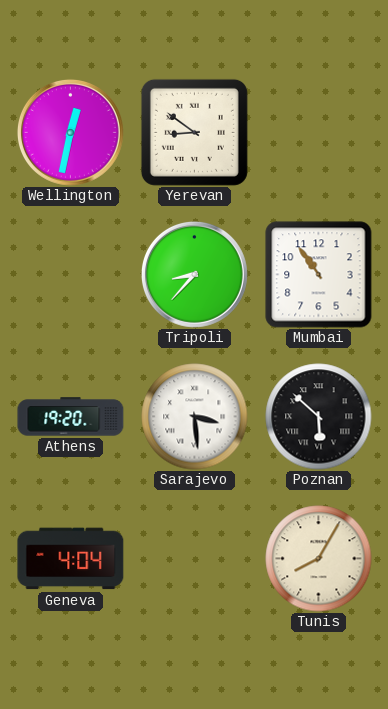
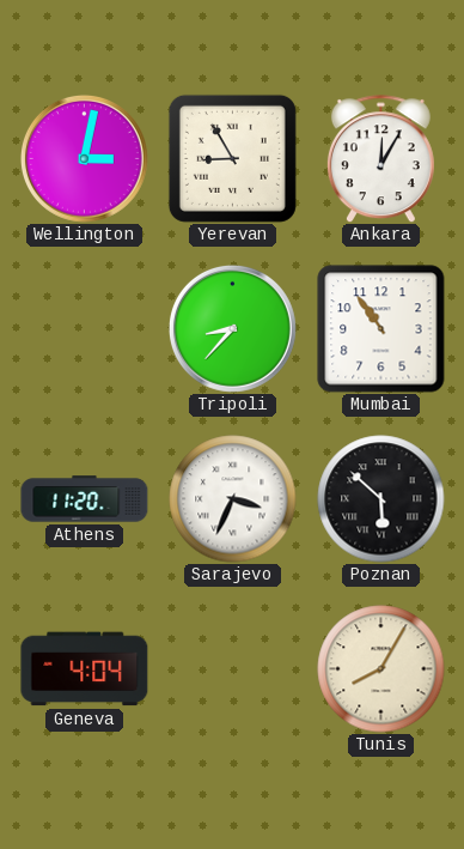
Wellington: 12:32 -> 3:02 (84, 158)
Yerevan: 8:51 -> 8:55 (232, 158)
Ankara: none -> 12:05 (380, 159)
Athens: 19:20 -> 11:20 (85, 499)
Sarajevo: 3:29 -> 3:34 (233, 499)
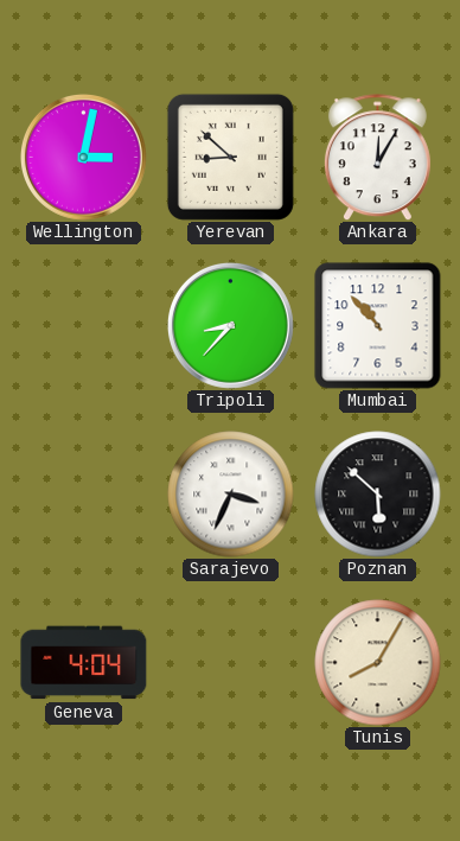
Yerevan: 8:55 -> 8:52 (230, 157)
Mumbai: 10:54 -> 10:53 (378, 326)
Athens: 11:20 -> none (85, 499)
